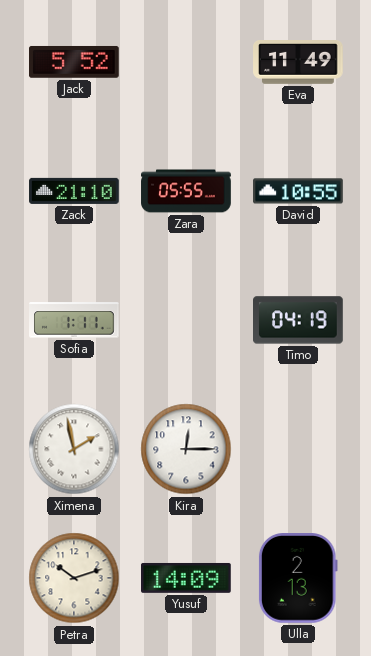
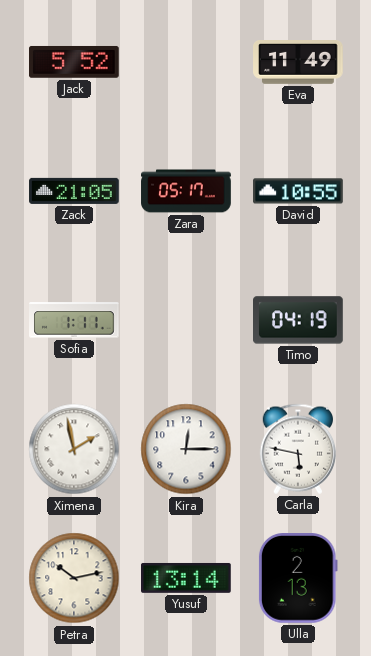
Zack: 21:10 -> 21:05 (74, 191)
Zara: 05:55 -> 05:17 (186, 191)
Carla: none -> 5:47 (297, 449)
Petra: 10:12 -> 10:13 (74, 578)
Yusuf: 14:09 -> 13:14 (187, 578)
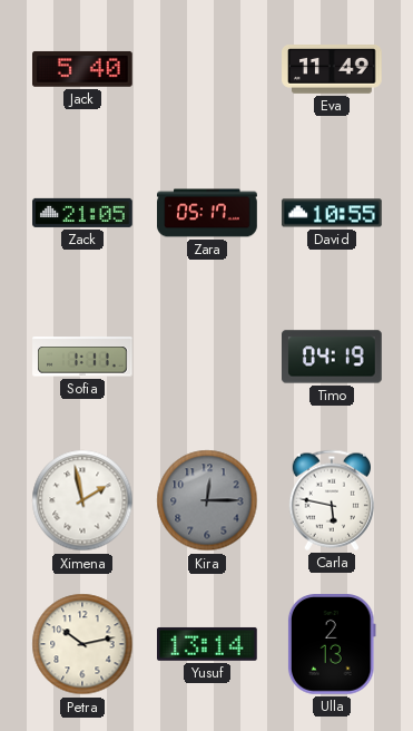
Jack: 5:52 -> 5:40 (83, 69)
Kira dial: white -> grey (207, 500)
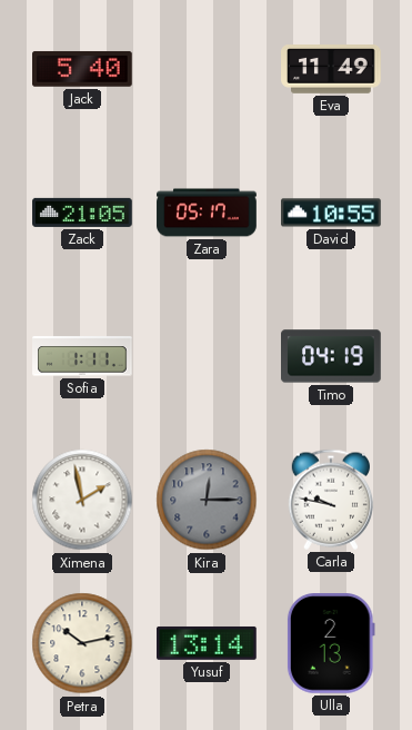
Carla: 5:47 -> 9:47 (330, 500)
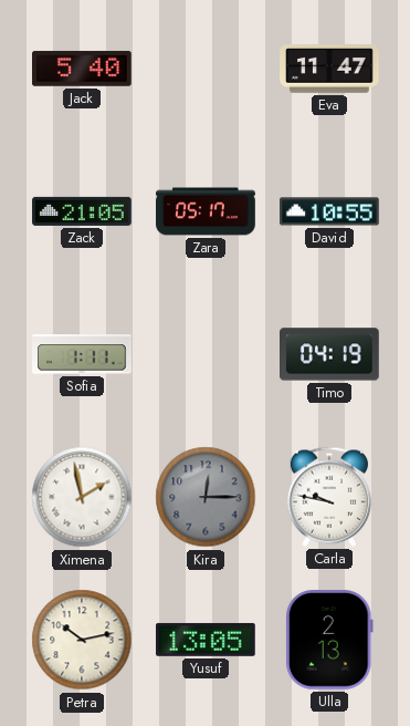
Eva: 11:49 -> 11:47 (329, 70)
Yusuf: 13:14 -> 13:05 (207, 640)
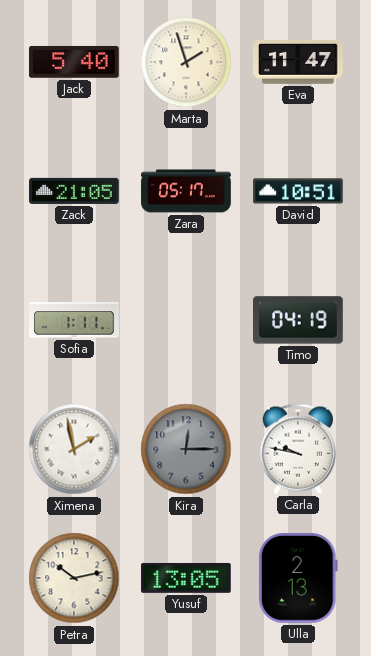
Marta: none -> 1:57 (186, 62)
David: 10:55 -> 10:51 (298, 191)
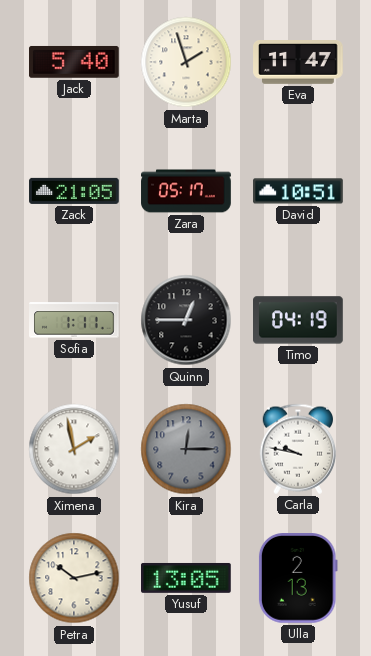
Quinn: none -> 12:45 (186, 320)
